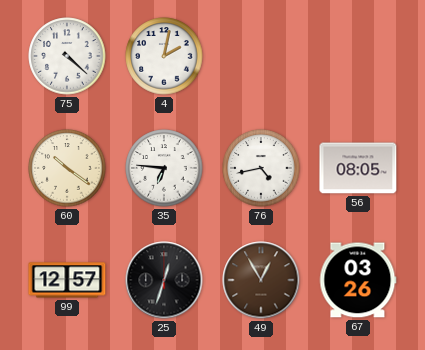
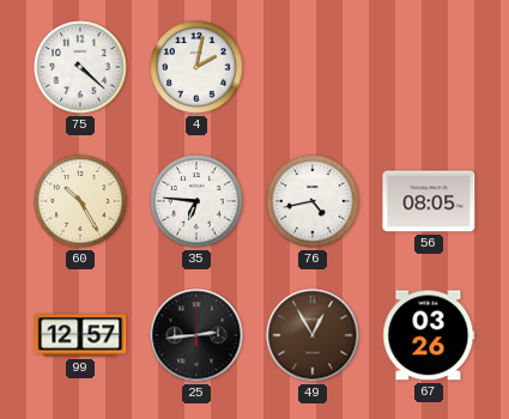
60: 10:21 -> 10:25 (80, 201)
25: 12:33 -> 2:44 (196, 335)
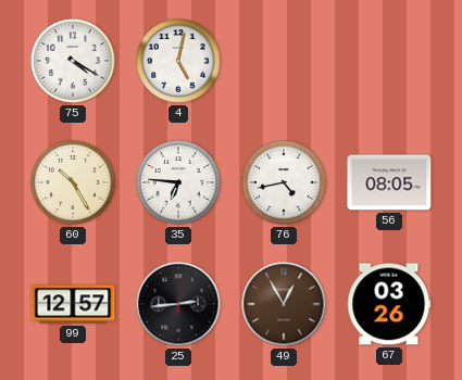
75: 4:22 -> 4:20 (73, 61)
4: 2:02 -> 5:02 (178, 61)
